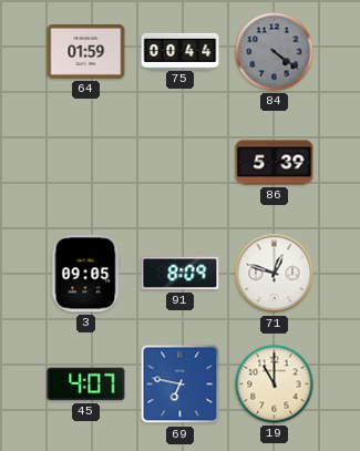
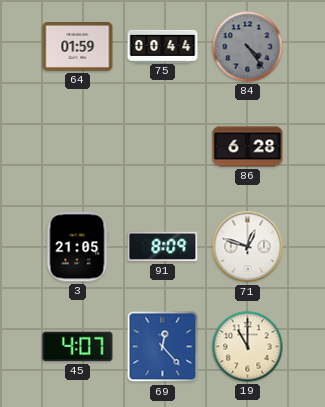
84: 4:21 -> 4:24 (248, 47)
86: 5:39 -> 6:28 (248, 147)
3: 09:05 -> 21:05 (77, 247)
69: 6:47 -> 12:23 (163, 347)
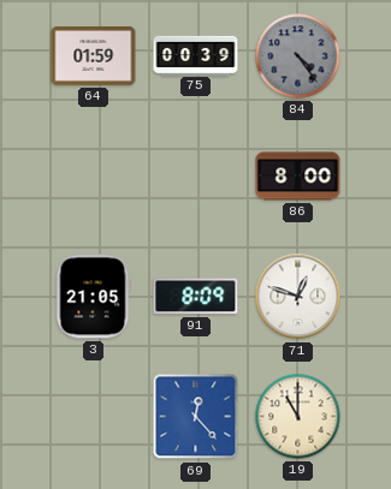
75: 00:44 -> 00:39 (196, 55)
86: 6:28 -> 8:00 (298, 177)
45: 4:07 -> none (78, 347)
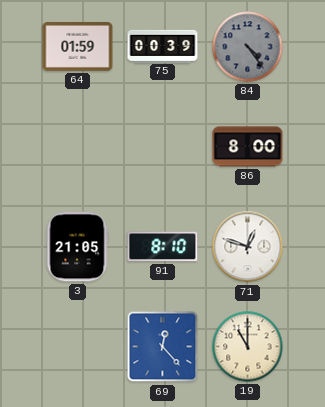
91: 8:09 -> 8:10 (163, 247)
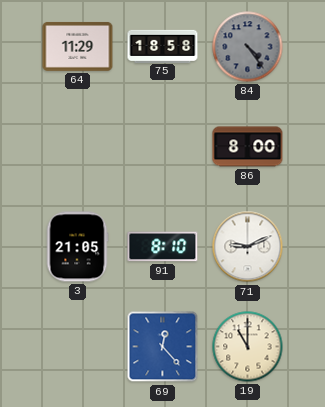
64: 01:59 -> 11:29 (78, 47)
75: 00:39 -> 18:58 (163, 46)
71: 12:48 -> 9:11 (248, 247)
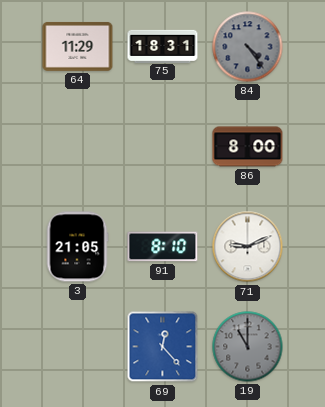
75: 18:58 -> 18:31 (163, 46)
19 dial: cream -> grey (248, 347)
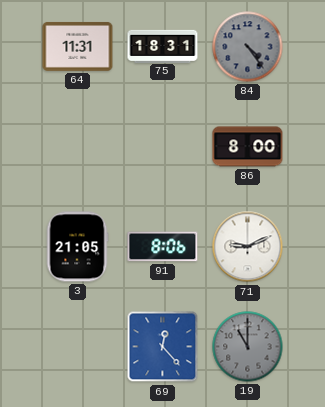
64: 11:29 -> 11:31 (78, 47)
91: 8:10 -> 8:06 (163, 247)
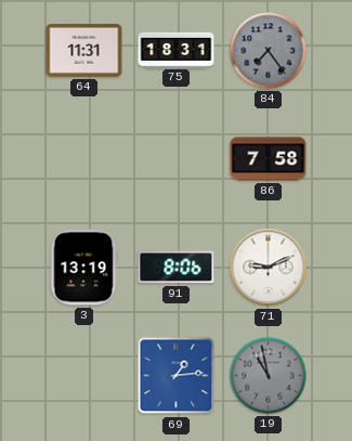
84: 4:24 -> 7:24 (269, 51)
86: 8:00 -> 7:58 (269, 159)
3: 21:05 -> 13:19 (83, 268)
69: 12:23 -> 1:14 (177, 376)
19: 11:00 -> 10:58 (269, 376)
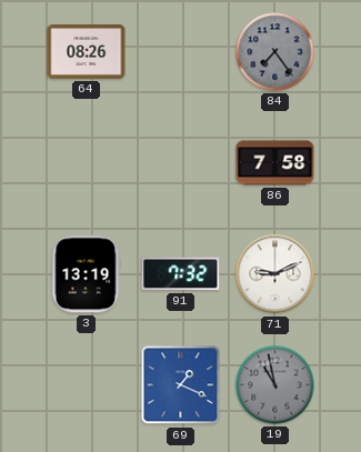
64: 11:31 -> 08:26 (87, 52)
75: 18:31 -> none (177, 50)
91: 8:06 -> 7:32 (181, 274)
69: 1:14 -> 1:19 (181, 385)
